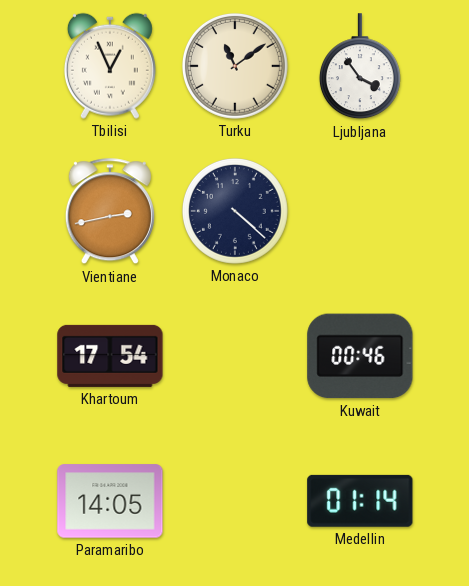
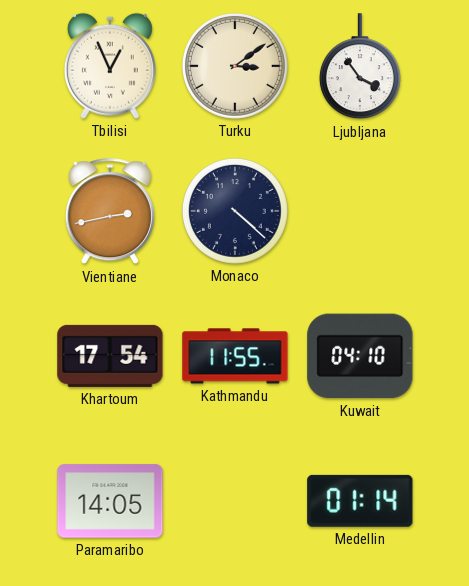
Turku: 11:09 -> 3:09 (235, 66)
Kathmandu: none -> 11:55 (235, 356)
Kuwait: 00:46 -> 04:10 (360, 356)
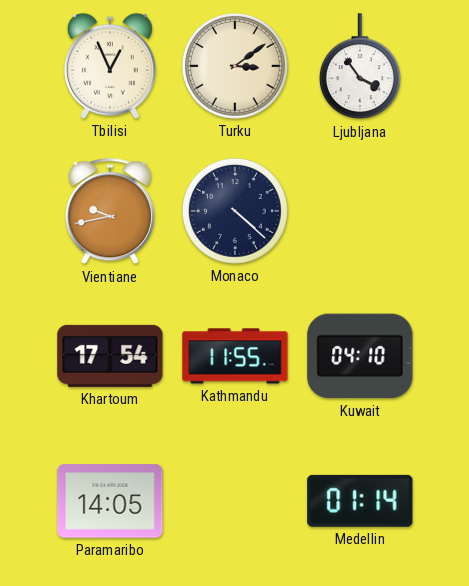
Vientiane: 2:43 -> 9:43 (110, 212)
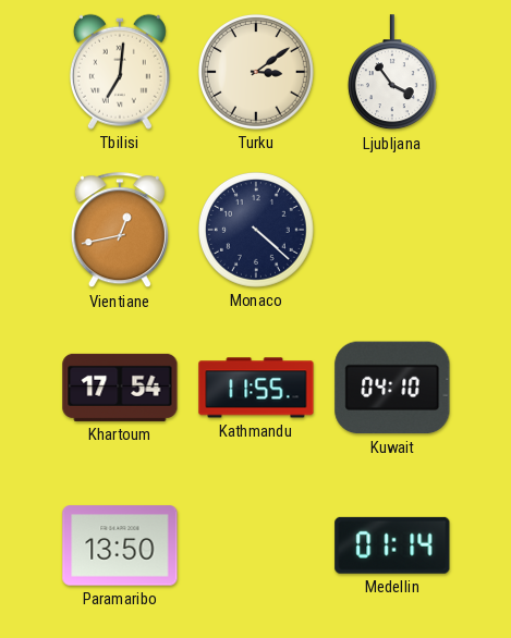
Tbilisi: 12:56 -> 7:01 (120, 72)
Vientiane: 9:43 -> 12:43 (120, 231)
Paramaribo: 14:05 -> 13:50 (120, 545)
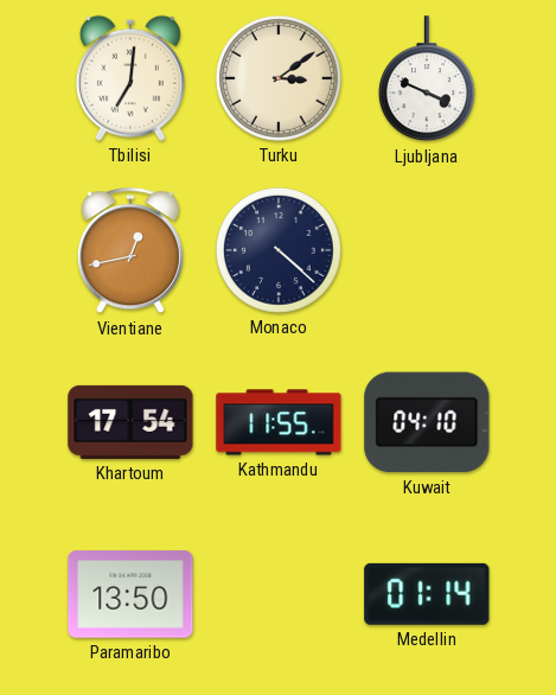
Ljubljana: 3:54 -> 3:49 (427, 79)
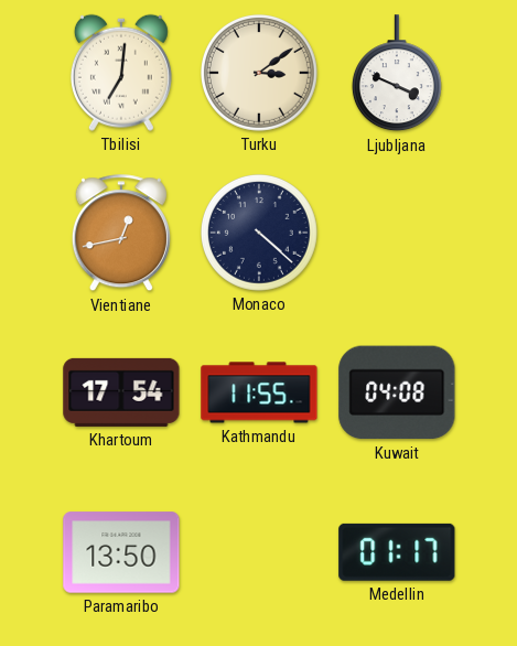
Kuwait: 04:10 -> 04:08 (397, 392)
Medellin: 01:14 -> 01:17 (397, 552)
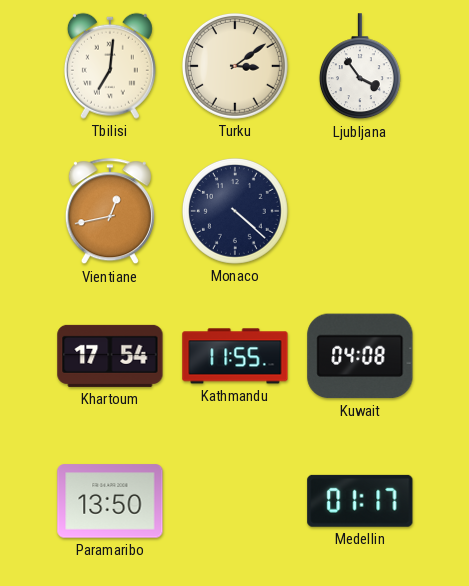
Ljubljana: 3:49 -> 3:54 (360, 67)
